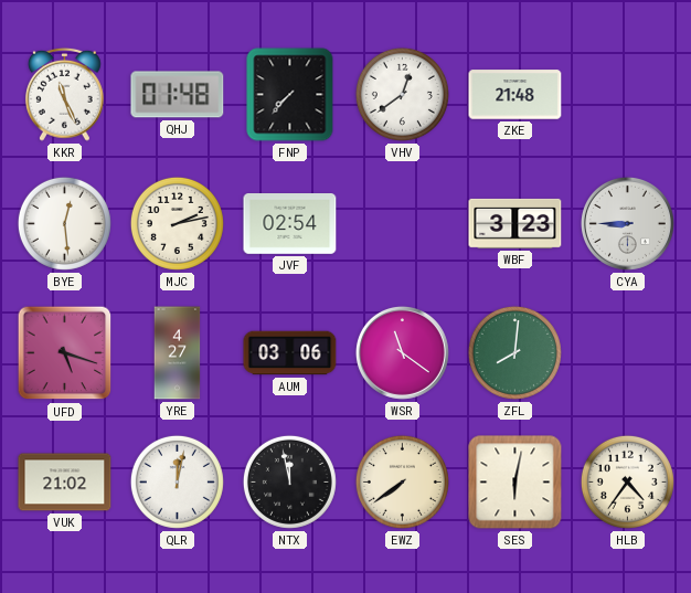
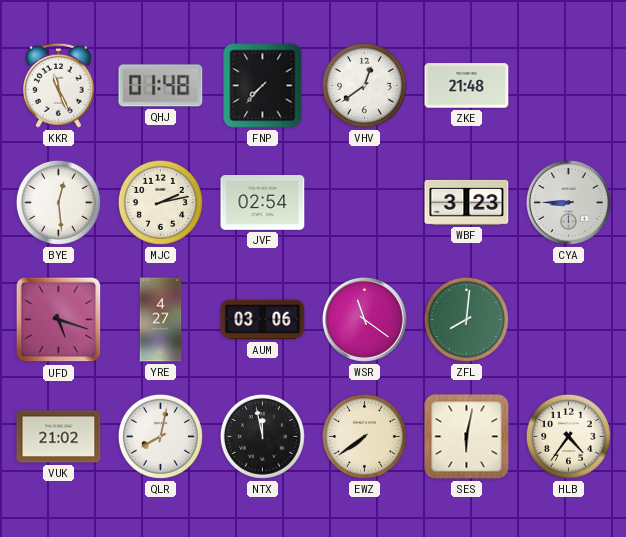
QLR: 12:02 -> 8:02 (160, 436)
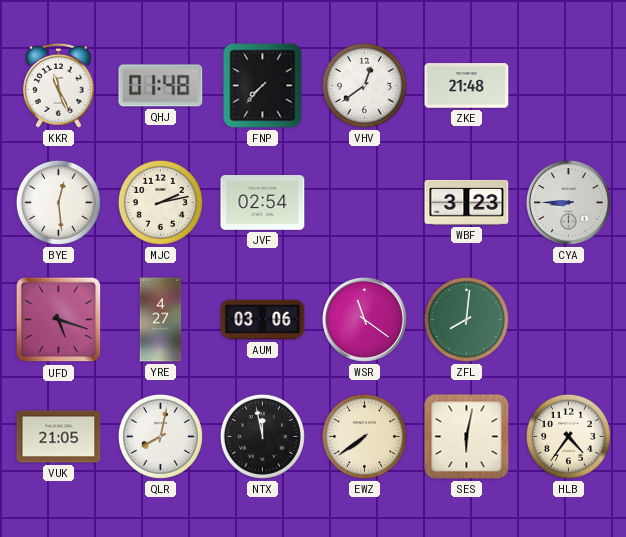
VUK: 21:02 -> 21:05 (59, 437)
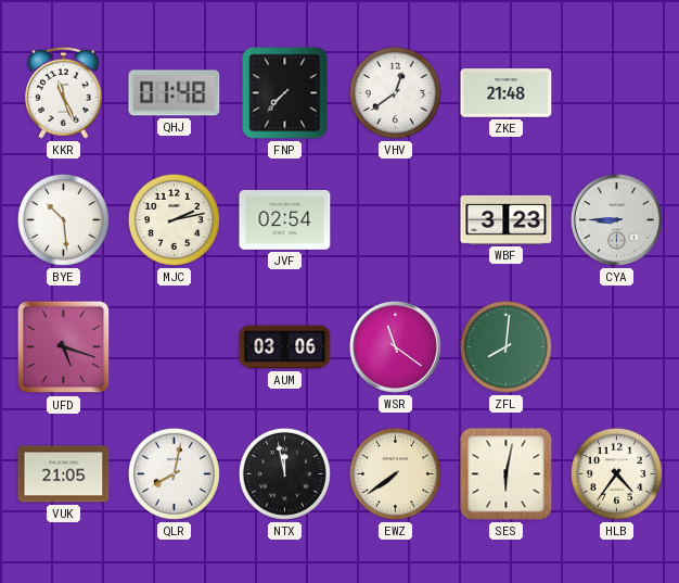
BYE: 12:29 -> 10:29 (63, 219)
YRE: 4:27 -> none (161, 320)
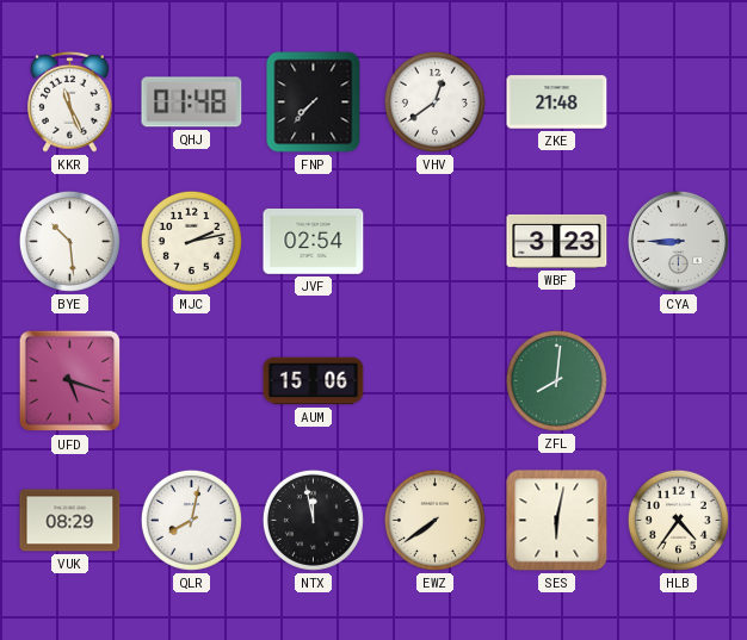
AUM: 03:06 -> 15:06 (314, 381)
WSR: 11:21 -> none (395, 346)
VUK: 21:05 -> 08:29 (70, 521)
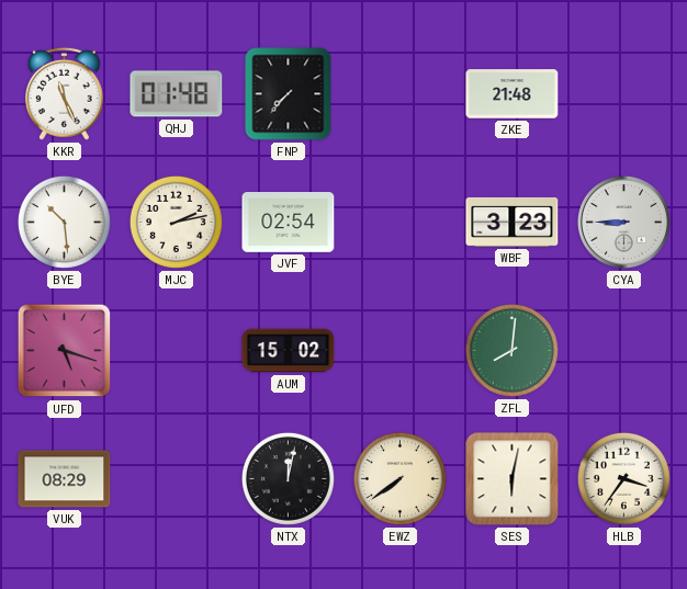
VHV: 12:39 -> none (434, 101)
AUM: 15:06 -> 15:02 (289, 351)
QLR: 8:02 -> none (191, 520)
NTX: 11:58 -> 12:02 (288, 478)
HLB: 4:36 -> 3:36 (623, 478)
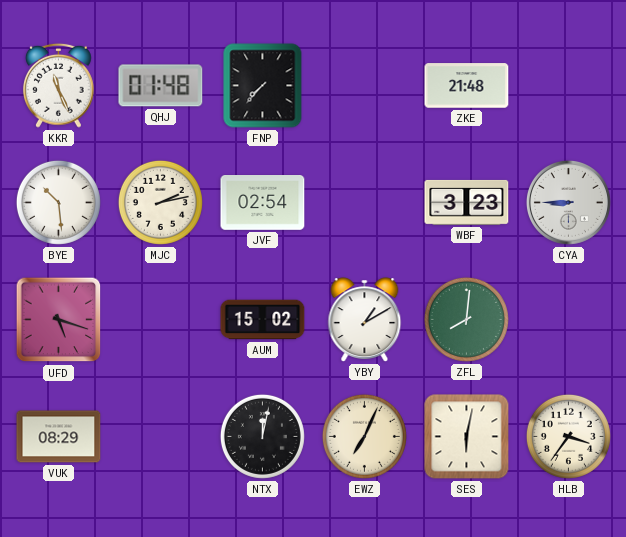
YBY: none -> 1:10 (365, 320)
EWZ: 7:39 -> 7:04 (364, 436)
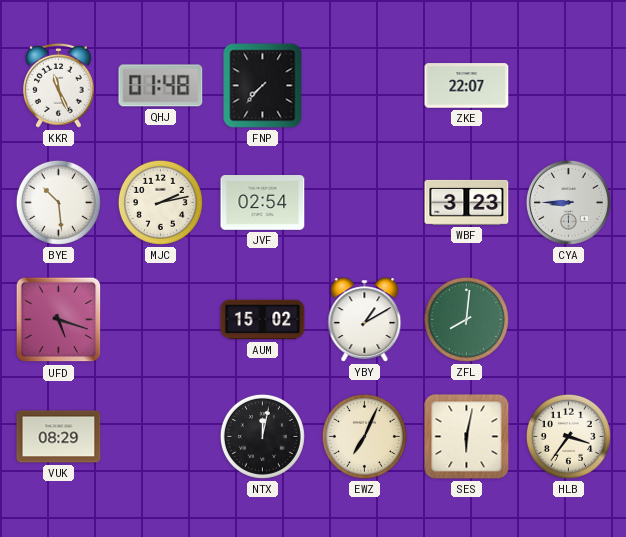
ZKE: 21:48 -> 22:07 (467, 86)
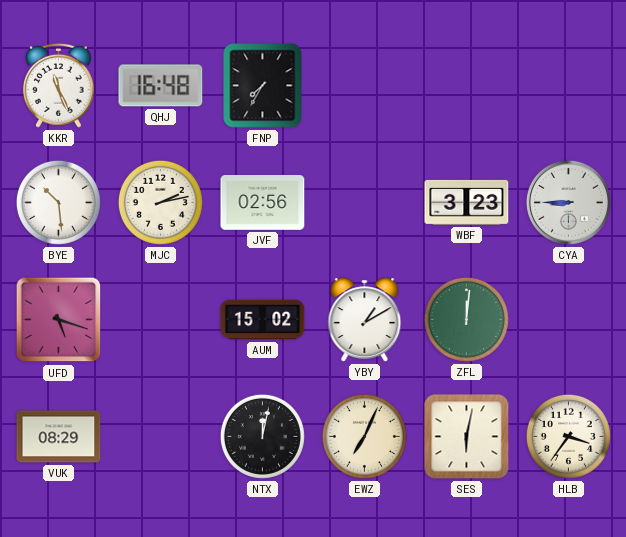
QHJ: 01:48 -> 16:48 (161, 86)
FNP: 7:37 -> 7:35 (263, 86)
ZKE: 22:07 -> none (467, 86)
JVF: 02:54 -> 02:56 (263, 203)
ZFL: 8:01 -> 12:01 (466, 319)
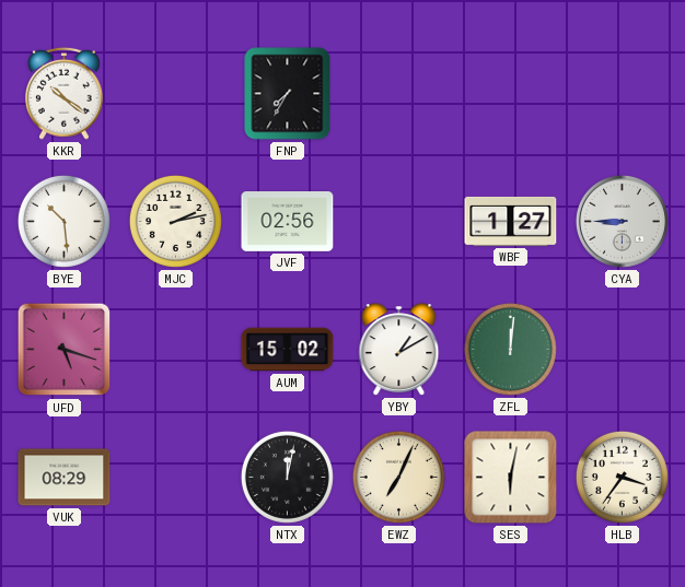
KKR: 11:26 -> 10:21 (65, 93)
QHJ: 16:48 -> none (161, 86)
WBF: 3:23 -> 1:27 (511, 221)
